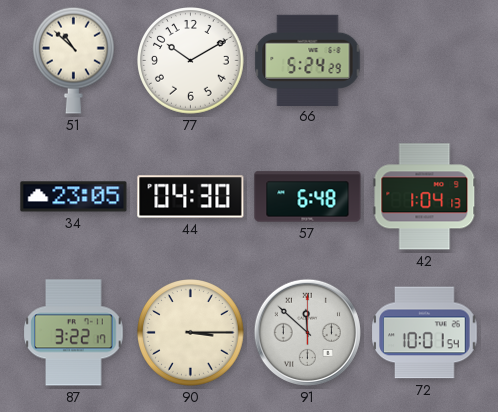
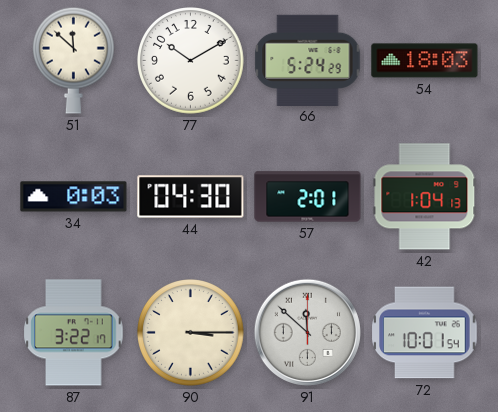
51: 10:52 -> 11:52 (73, 60)
54: none -> 18:03 (425, 61)
34: 23:05 -> 0:03 (74, 197)
57: 6:48 -> 2:01 (308, 197)
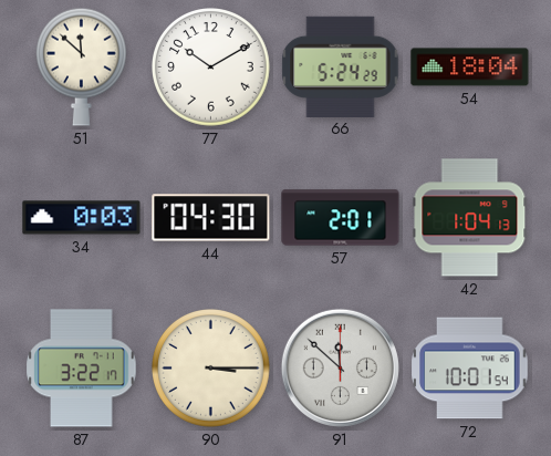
54: 18:03 -> 18:04 (470, 68)
